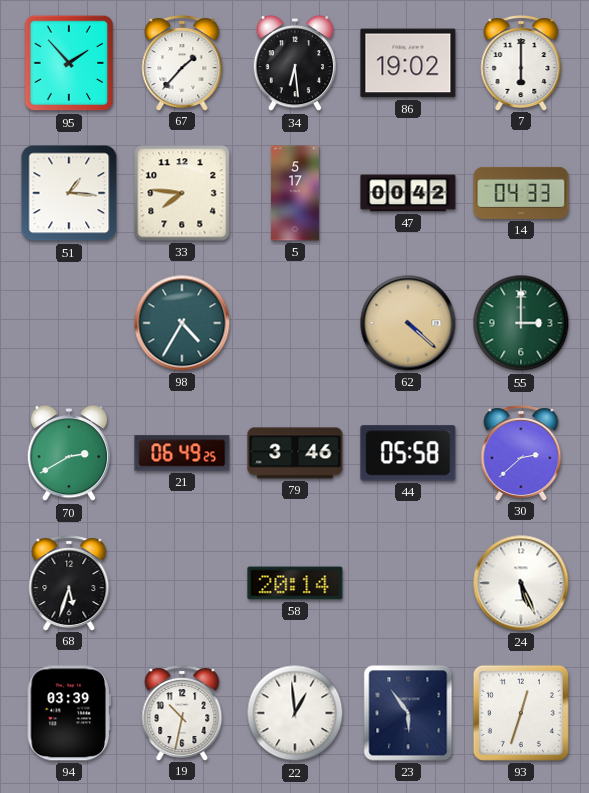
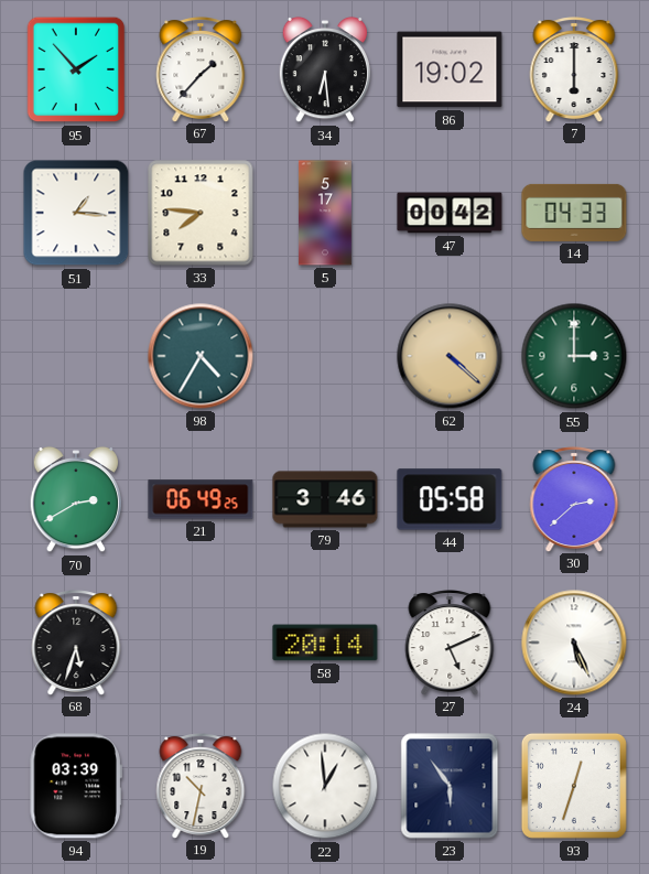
27: none -> 5:11 (450, 643)
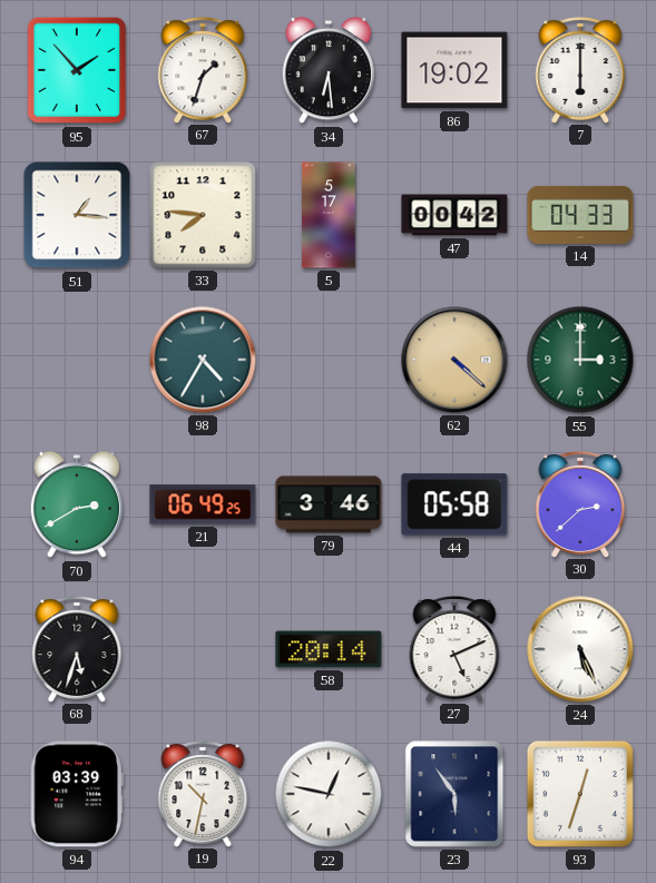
67: 1:37 -> 1:33 (203, 70)
22: 12:59 -> 12:47 (329, 794)
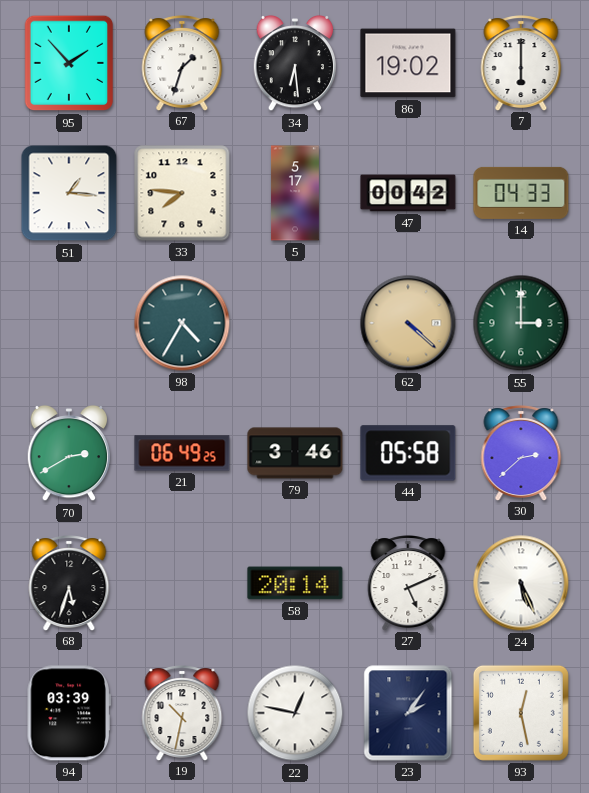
23: 5:54 -> 2:06 (408, 713)
93: 12:33 -> 12:28 (521, 713)
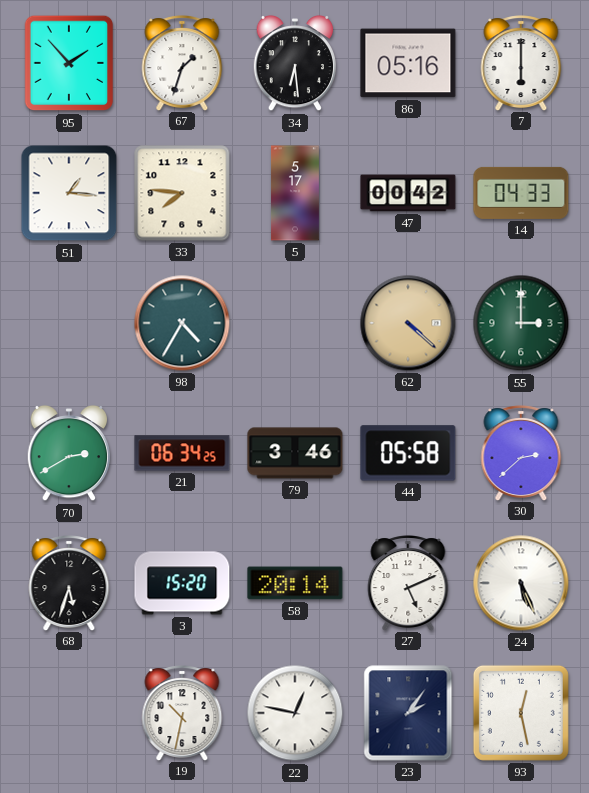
86: 19:02 -> 05:16 (408, 63)
21: 06:49 -> 06:34 (182, 453)
3: none -> 15:20 (182, 583)
94: 03:39 -> none (69, 713)
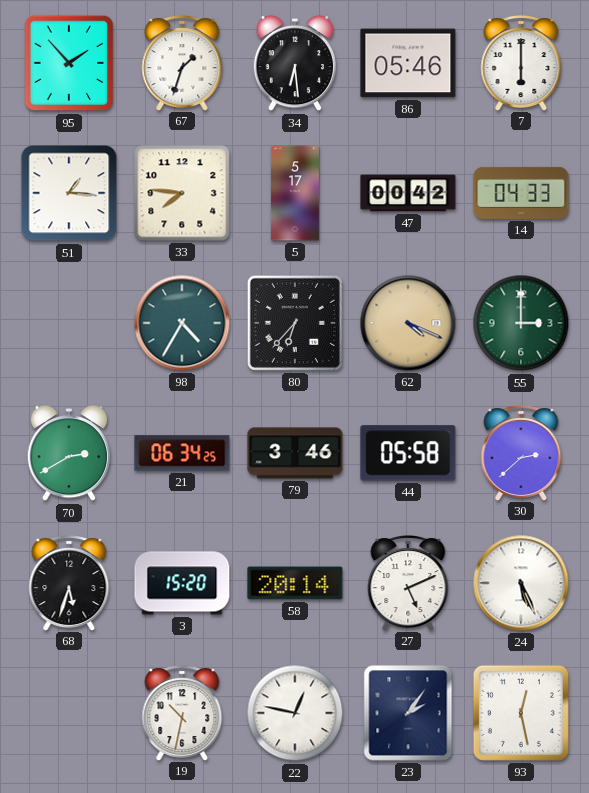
86: 05:16 -> 05:46 (408, 63)
80: none -> 6:37 (295, 323)
62: 4:22 -> 4:19 (408, 323)
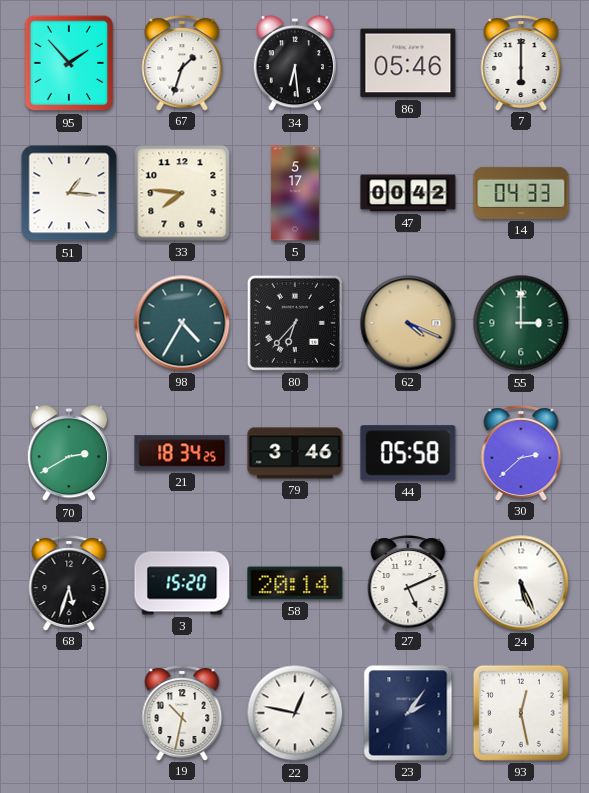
21: 06:34 -> 18:34 (182, 453)
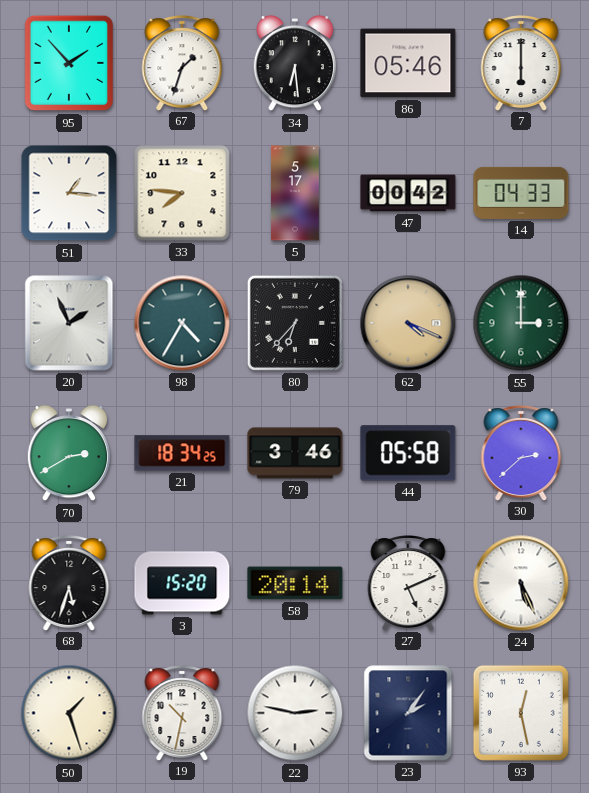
20: none -> 1:56 (69, 323)
50: none -> 1:27 (69, 713)
22: 12:47 -> 2:47 (295, 713)
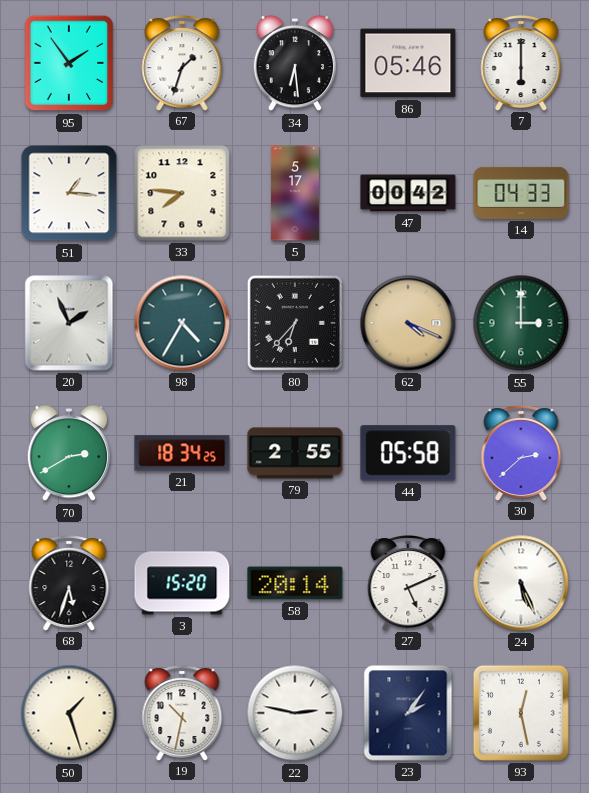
95: 1:53 -> 1:54 (69, 63)
79: 3:46 -> 2:55 (295, 453)
